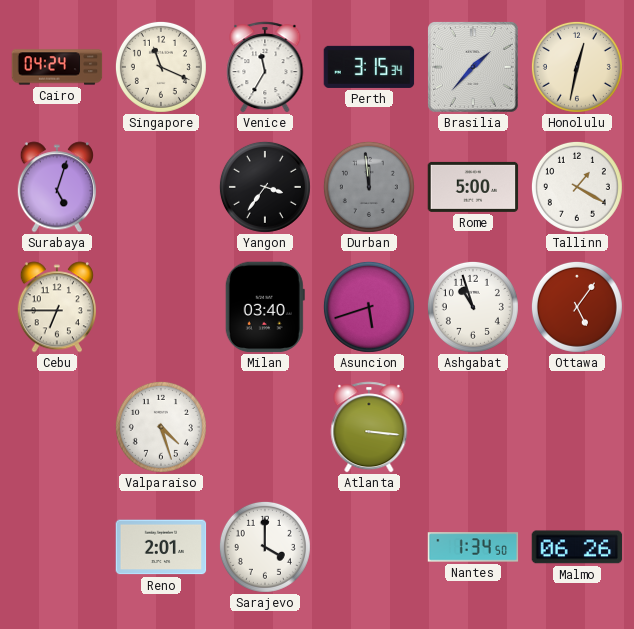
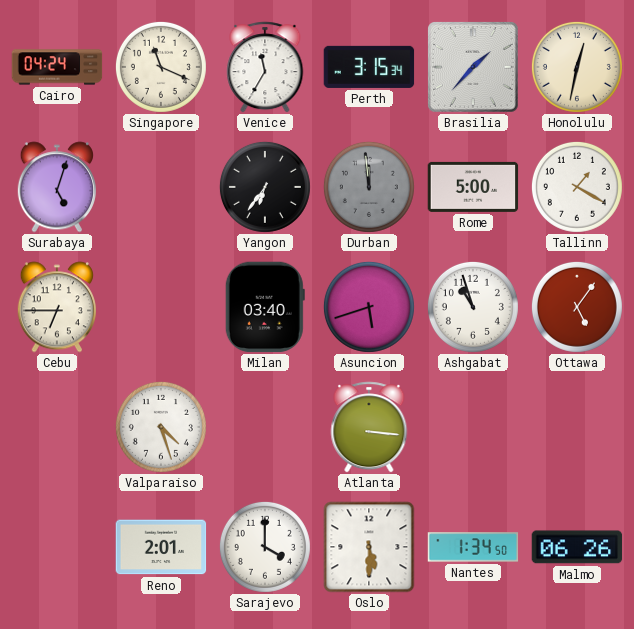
Yangon: 3:36 -> 6:36 (265, 187)
Oslo: none -> 5:30 (369, 547)
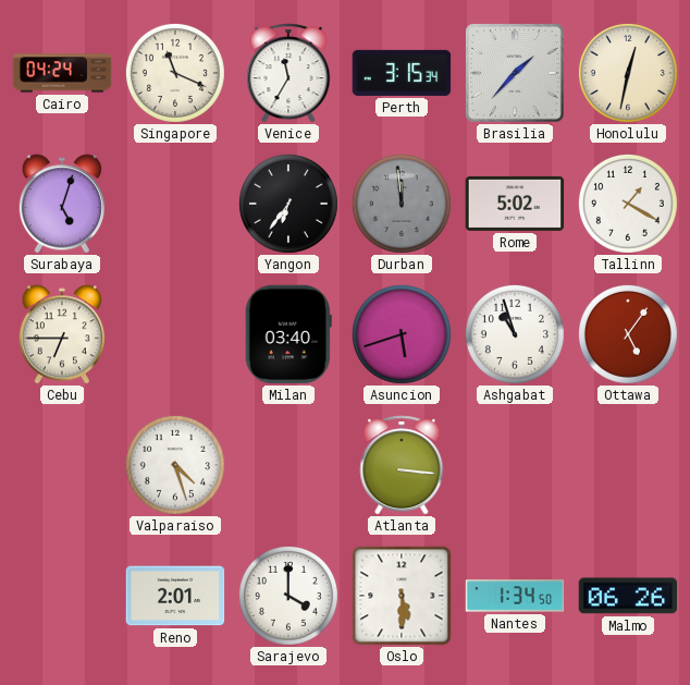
Rome: 5:00 -> 5:02 (515, 204)
